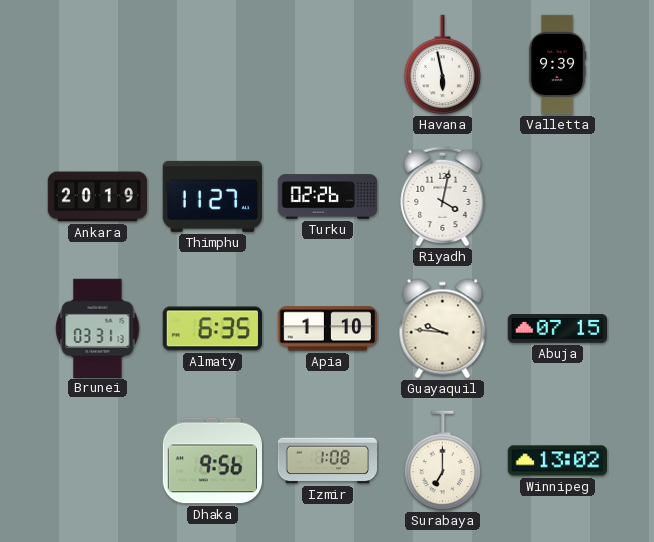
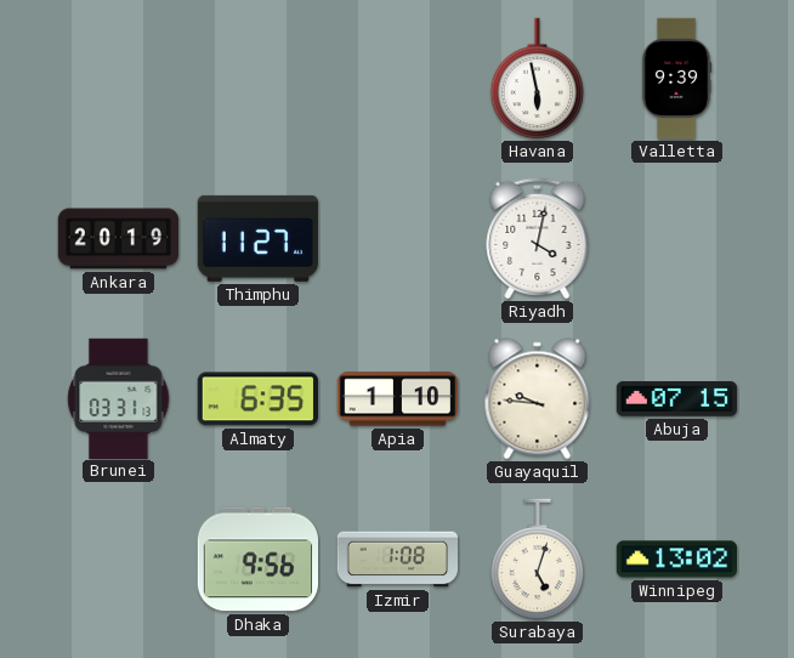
Turku: 02:26 -> none (328, 197)
Surabaya: 7:00 -> 5:03 (538, 560)
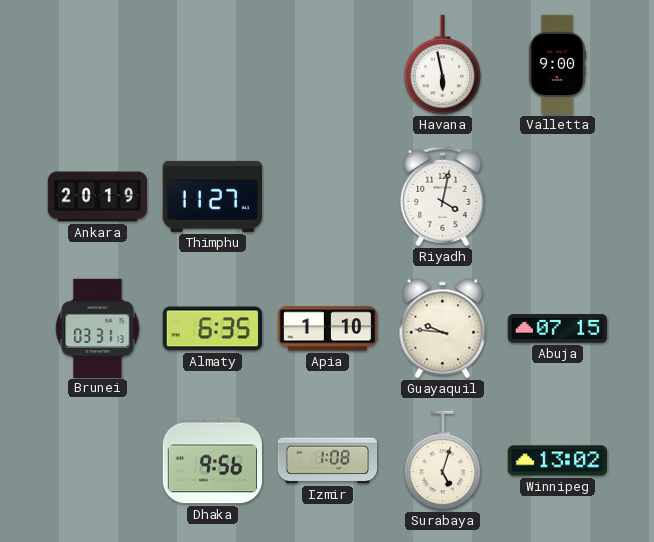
Valletta: 9:39 -> 9:00 (557, 65)
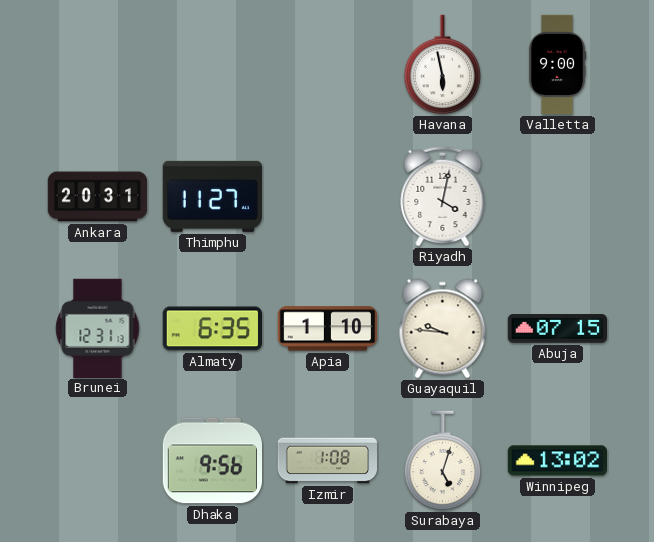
Ankara: 20:19 -> 20:31 (98, 197)
Brunei: 03:31 -> 12:31 (98, 328)
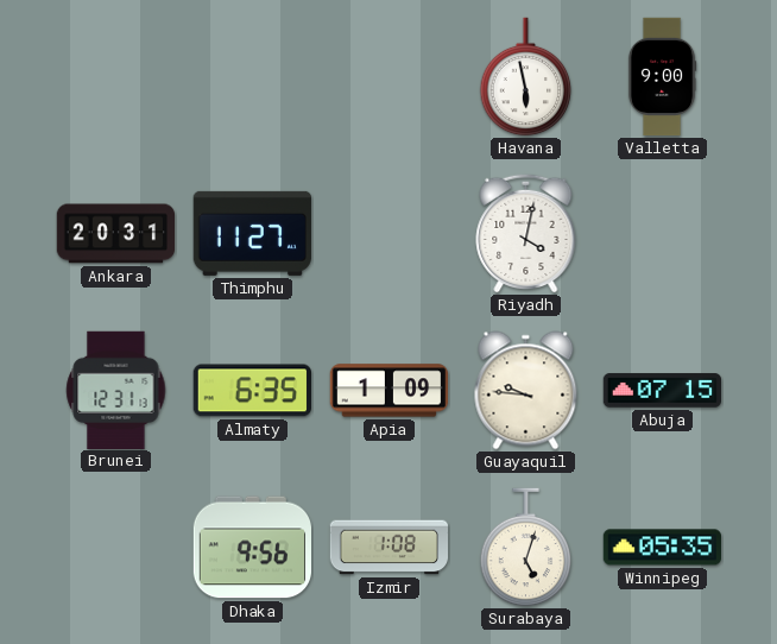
Apia: 1:10 -> 1:09 (390, 391)
Winnipeg: 13:02 -> 05:35 (662, 548)
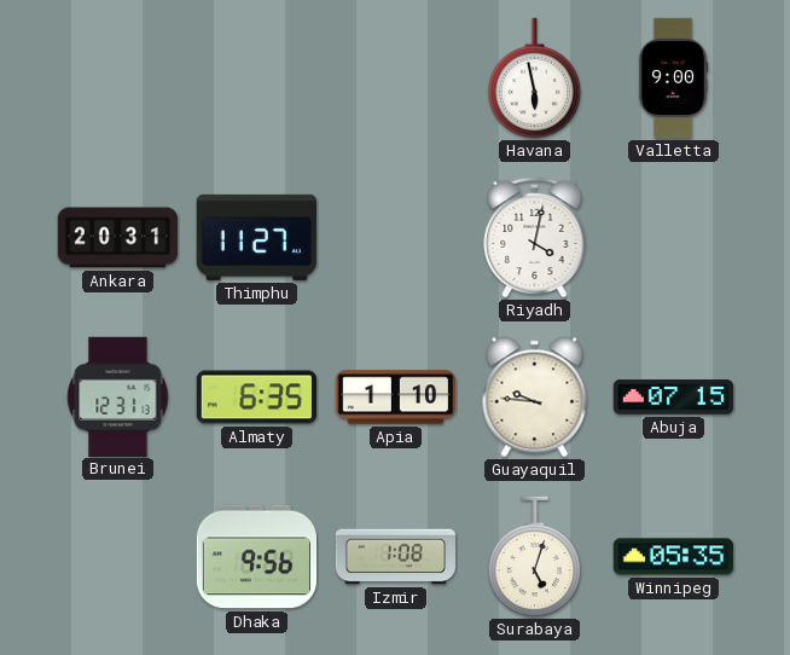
Apia: 1:09 -> 1:10 (396, 398)
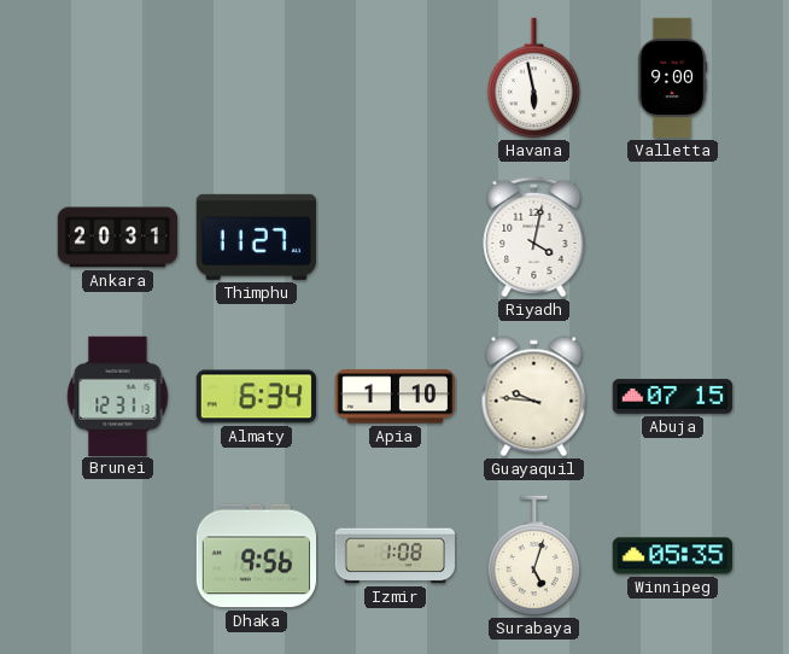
Almaty: 6:35 -> 6:34 (256, 397)
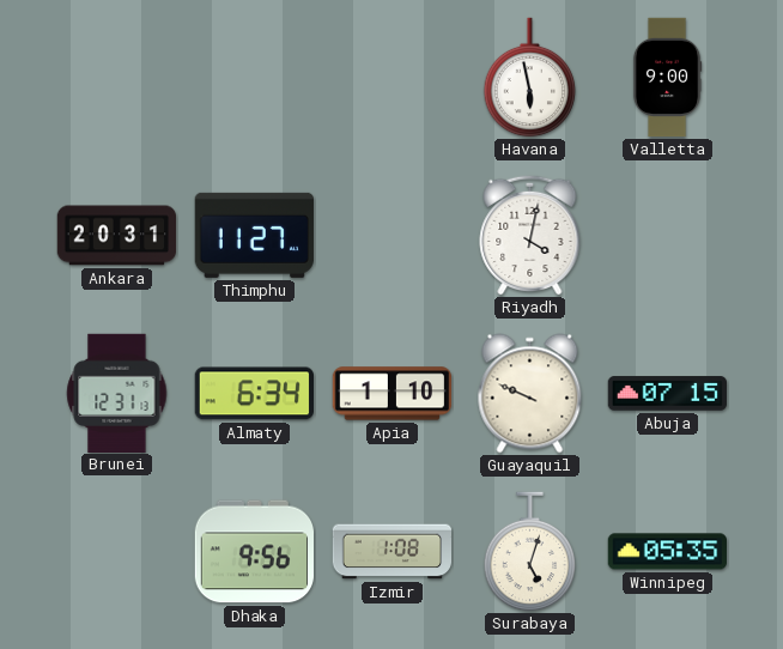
Guayaquil: 9:46 -> 9:49 (530, 394)
